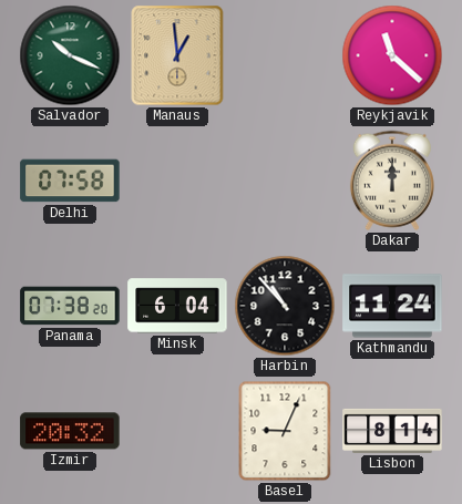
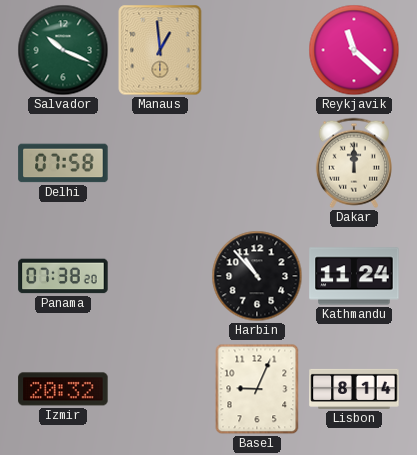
Minsk: 6:04 -> none (177, 306)
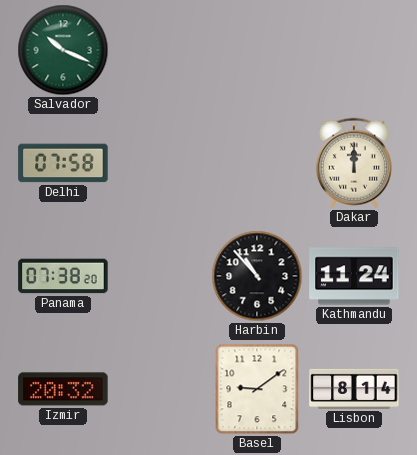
Manaus: 12:59 -> none (160, 50)
Reykjavik: 11:22 -> none (354, 50)
Basel: 9:04 -> 9:09 (257, 389)
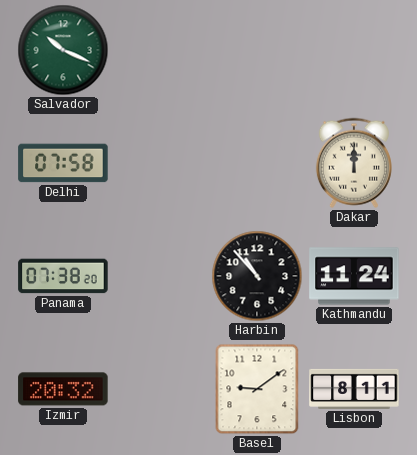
Lisbon: 8:14 -> 8:11 (354, 389)
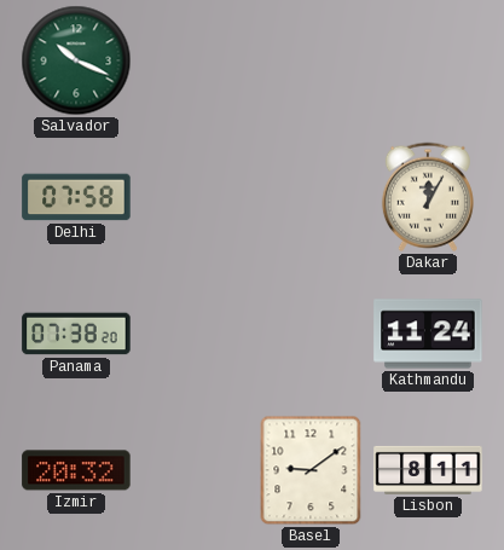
Dakar: 12:00 -> 12:05 (428, 197)
Harbin: 10:53 -> none (257, 276)
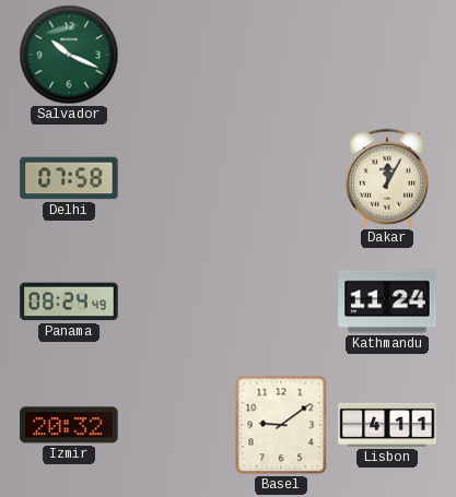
Panama: 07:38 -> 08:24 (69, 301)
Lisbon: 8:11 -> 4:11 (387, 425)
